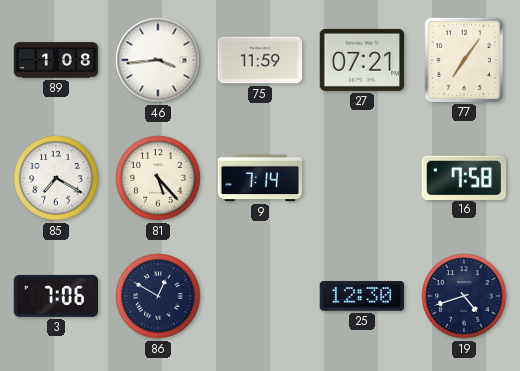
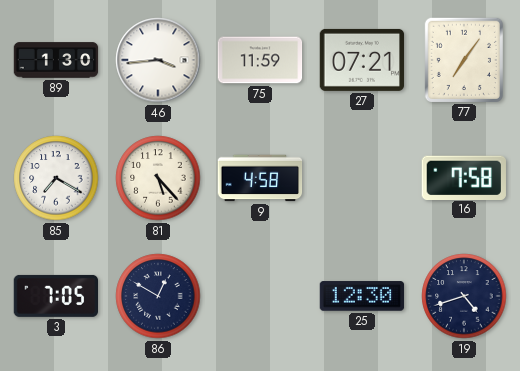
89: 1:08 -> 1:30 (56, 60)
9: 7:14 -> 4:58 (260, 178)
3: 7:06 -> 7:05 (56, 296)
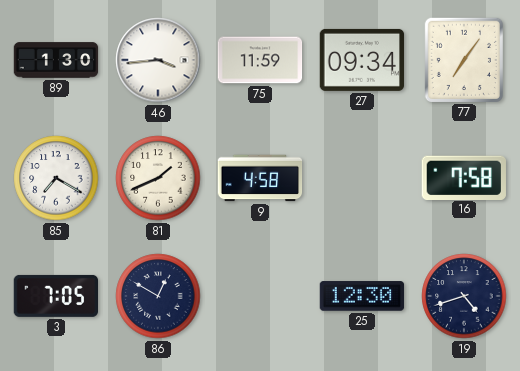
27: 07:21 -> 09:34 (362, 60)
81: 5:23 -> 1:41 (158, 178)
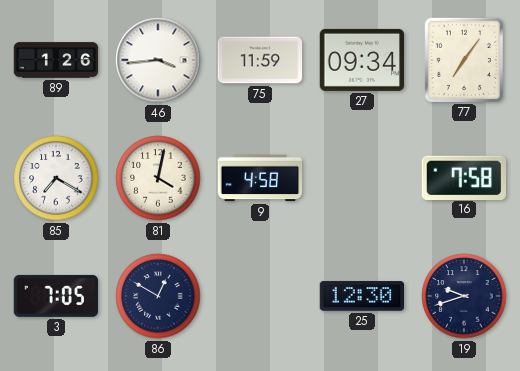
89: 1:30 -> 1:26 (56, 60)
81: 1:41 -> 4:02 (158, 178)
19: 4:42 -> 9:42 (464, 296)
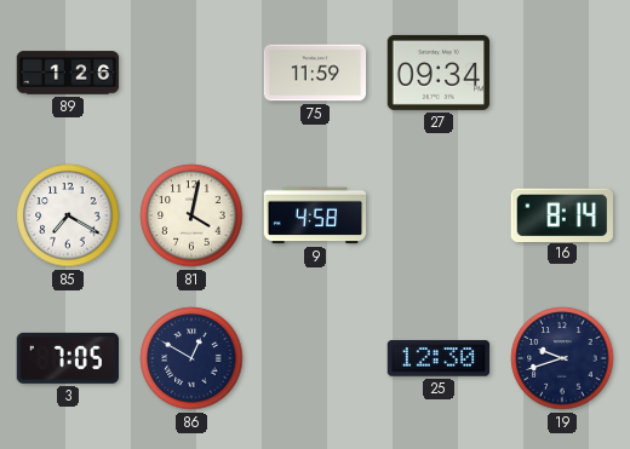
46: 3:44 -> none (158, 60)
77: 7:06 -> none (464, 59)
16: 7:58 -> 8:14 (562, 214)
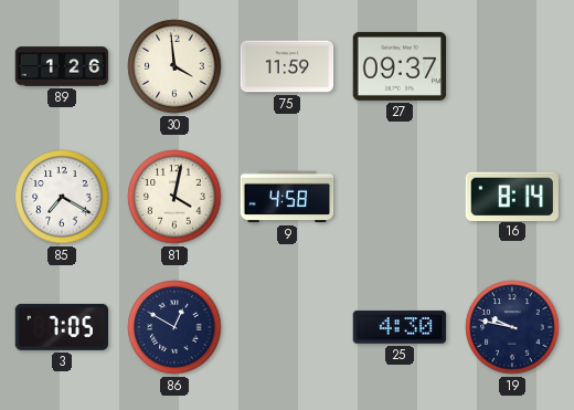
30: none -> 3:59 (174, 66)
27: 09:34 -> 09:37 (400, 66)
25: 12:30 -> 4:30 (400, 327)
19: 9:42 -> 9:47 (512, 327)
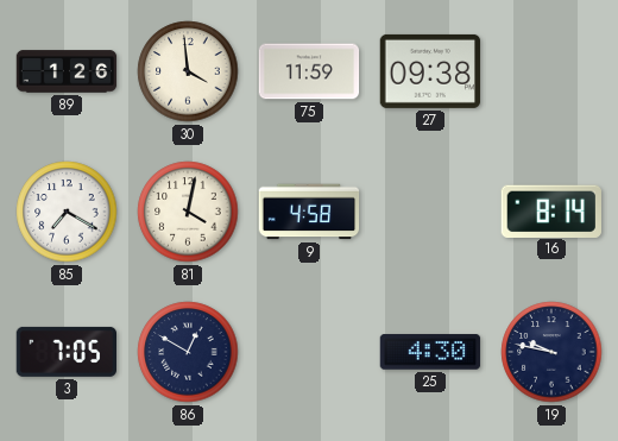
27: 09:37 -> 09:38 (430, 71)
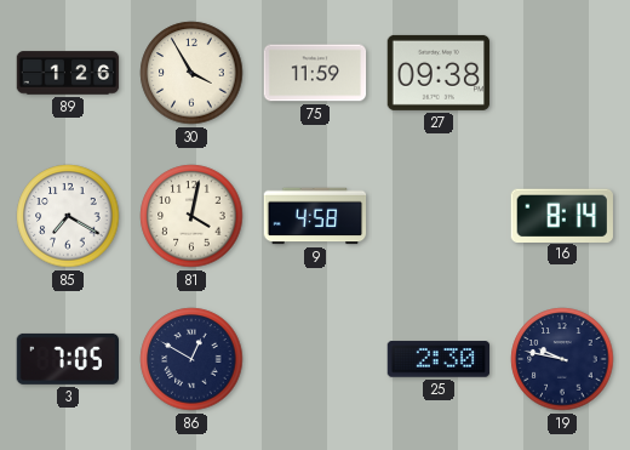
30: 3:59 -> 3:55 (191, 73)
25: 4:30 -> 2:30 (439, 359)
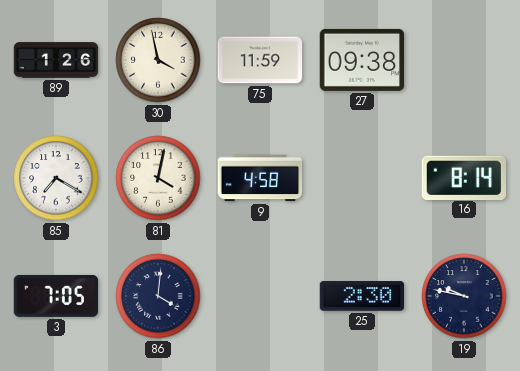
30: 3:55 -> 3:58 (158, 60)
86: 12:50 -> 4:01 (158, 296)
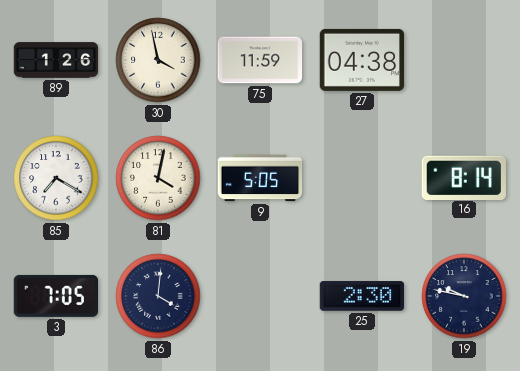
27: 09:38 -> 04:38 (362, 60)
9: 4:58 -> 5:05 (260, 178)
